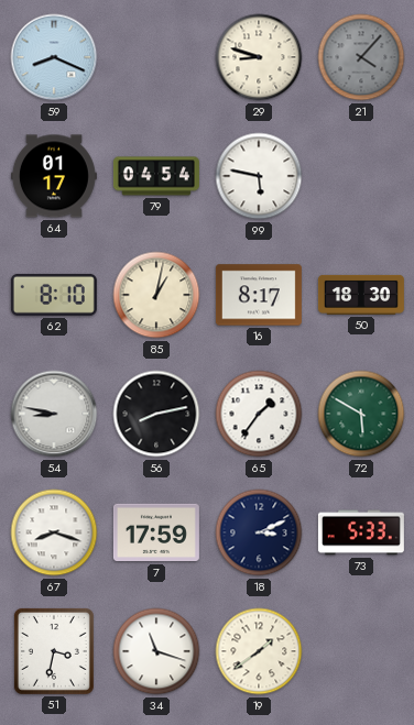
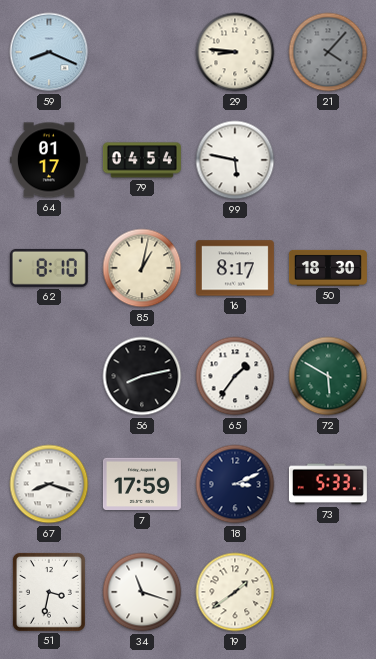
29: 8:48 -> 8:46 (235, 52)
54: 8:47 -> none (54, 414)
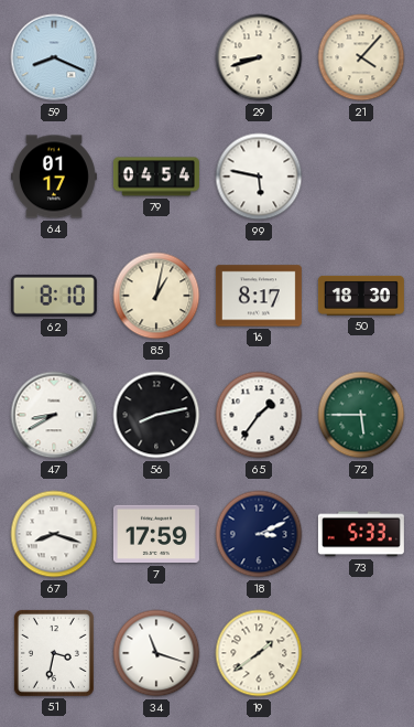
29: 8:46 -> 8:42 (259, 57)
21 dial: grey -> cream (361, 57)
47: none -> 8:40 (54, 415)
72: 5:50 -> 5:45 (361, 415)
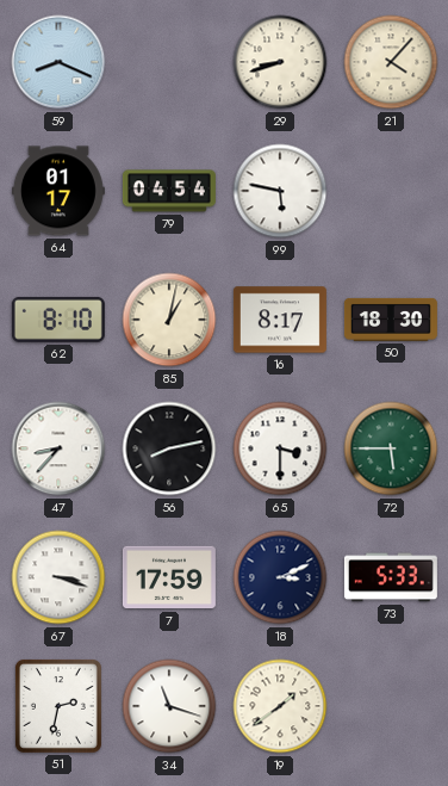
47: 8:40 -> 8:37 (58, 448)
65: 1:36 -> 3:30 (280, 448)
67: 8:18 -> 3:18 (58, 577)
51: 3:32 -> 2:32 (58, 706)
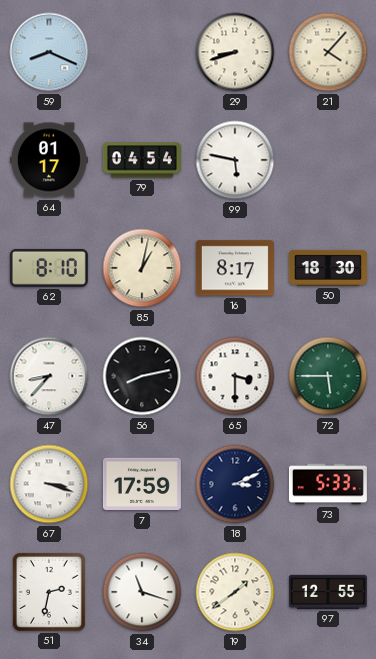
97: none -> 12:55 (328, 592)
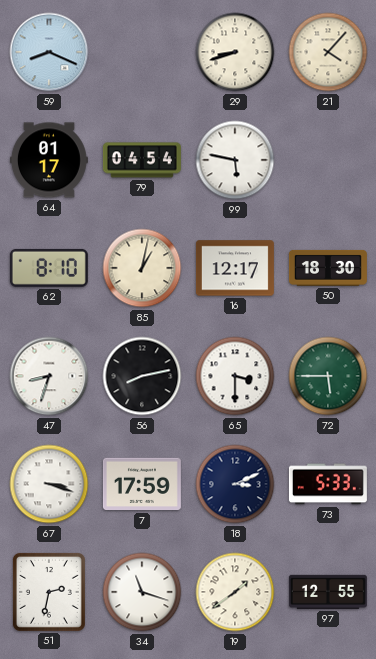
16: 8:17 -> 12:17 (235, 268)
47: 8:37 -> 8:33 (49, 376)
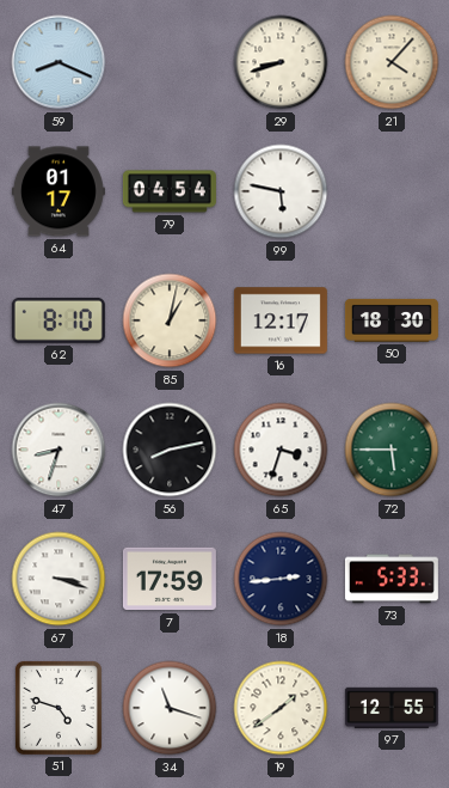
65: 3:30 -> 3:33 (281, 450)
18: 3:11 -> 2:44 (281, 579)
51: 2:32 -> 4:48 (59, 708)
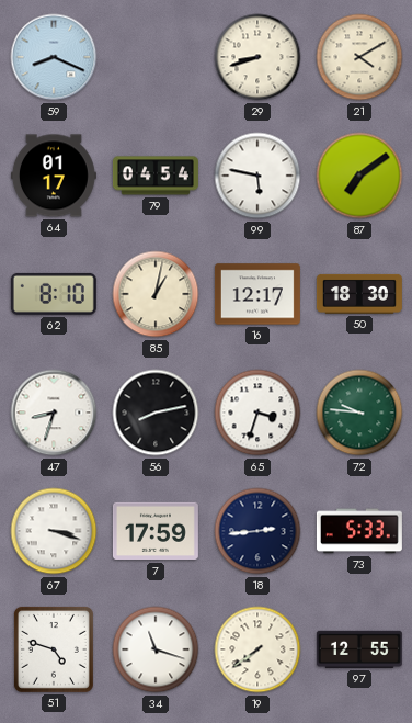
21: 4:07 -> 4:10 (359, 57)
87: none -> 7:09 (359, 176)
72: 5:45 -> 9:46 (359, 413)
19: 1:39 -> 7:39 (257, 649)
